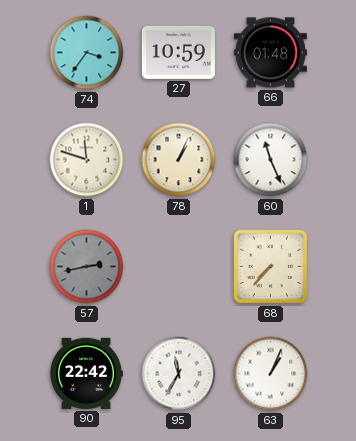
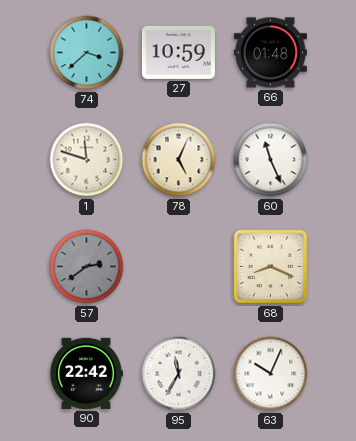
74: 3:36 -> 3:38 (87, 53)
78: 1:04 -> 5:04 (179, 160)
57: 2:43 -> 2:39 (87, 267)
68: 7:37 -> 8:19 (271, 267)
63: 1:04 -> 10:04 (271, 374)
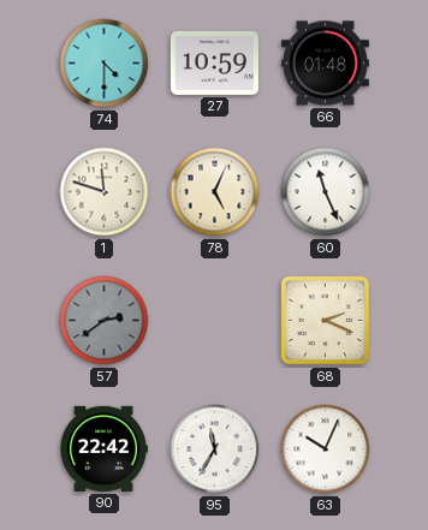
74: 3:38 -> 4:30 (105, 64)
68: 8:19 -> 2:19 (326, 321)
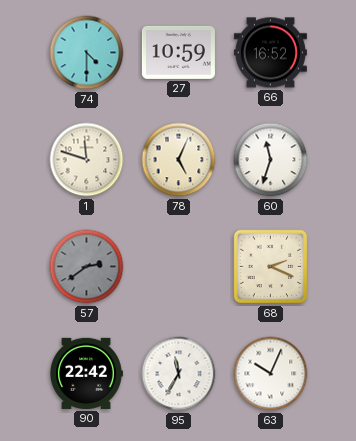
66: 01:48 -> 16:52 (270, 53)
60: 11:26 -> 11:33 (271, 160)
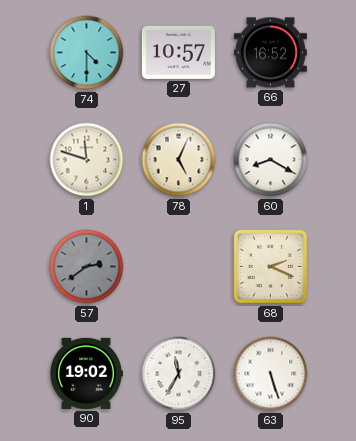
27: 10:59 -> 10:57 (178, 52)
60: 11:33 -> 8:20 (271, 160)
90: 22:42 -> 19:02 (86, 373)
63: 10:04 -> 5:27 (271, 374)
